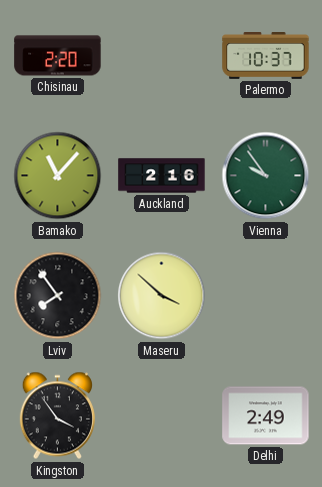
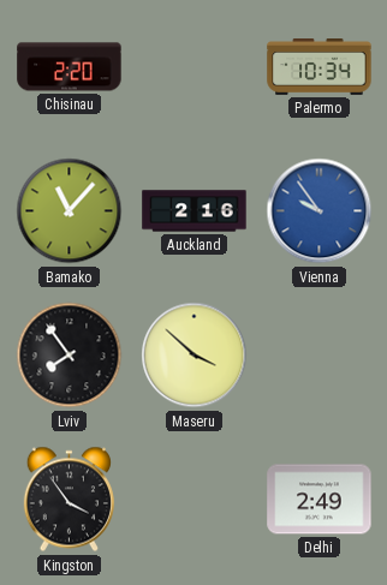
Palermo: 10:37 -> 10:34 (320, 67)
Vienna dial: green -> blue (320, 211)
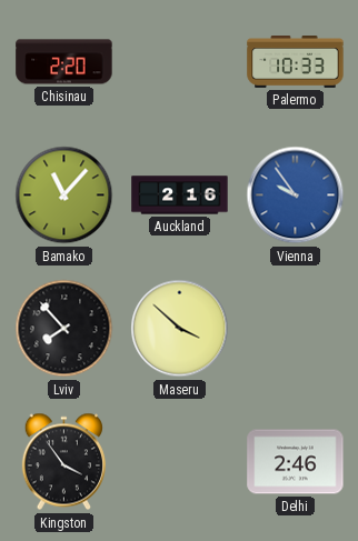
Palermo: 10:34 -> 10:33 (296, 62)
Lviv: 7:54 -> 7:53 (64, 329)
Delhi: 2:49 -> 2:46 (296, 462)
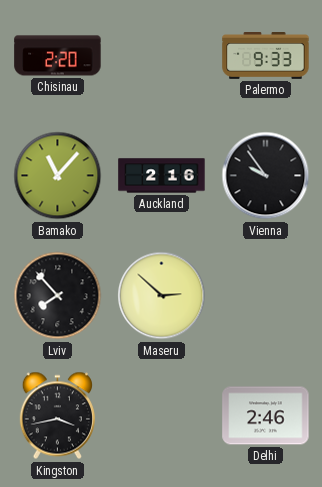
Palermo: 10:33 -> 9:33 (266, 56)
Vienna dial: blue -> black (266, 176)
Maseru: 3:52 -> 2:52 (162, 296)
Kingston: 3:54 -> 3:43 (57, 416)
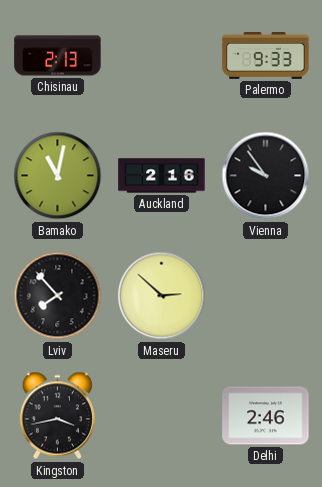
Chisinau: 2:20 -> 2:13 (58, 56)
Bamako: 11:07 -> 11:02 (58, 176)
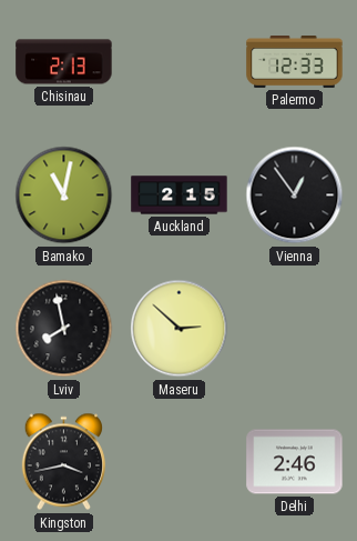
Palermo: 9:33 -> 12:33 (295, 62)
Auckland: 2:16 -> 2:15 (180, 196)
Vienna: 9:54 -> 12:54 (295, 196)
Lviv: 7:53 -> 7:58 (64, 329)
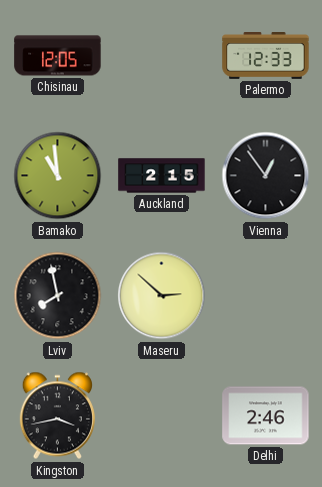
Chisinau: 2:13 -> 12:05 (58, 56)
Bamako: 11:02 -> 10:59 (58, 176)
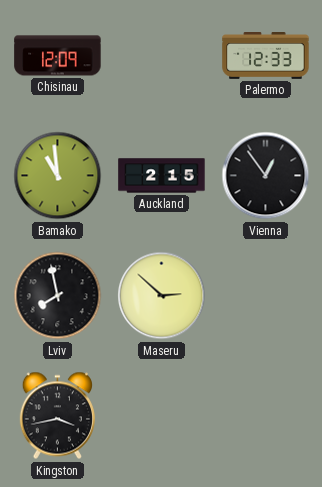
Chisinau: 12:05 -> 12:09 (58, 56)
Delhi: 2:46 -> none (266, 416)
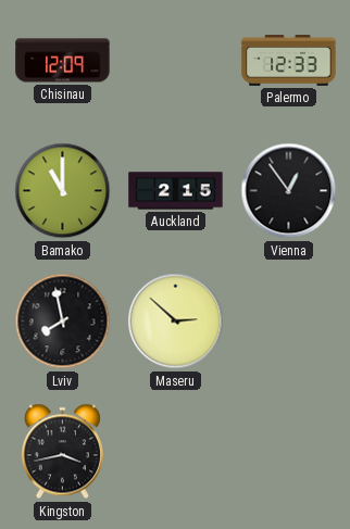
Bamako: 10:59 -> 11:00 (63, 191)
